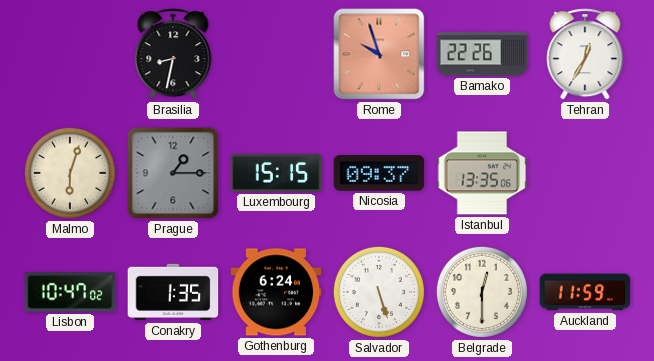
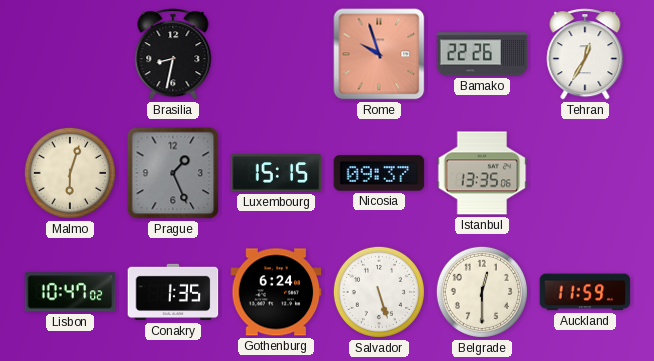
Prague: 1:15 -> 1:26 (173, 173)
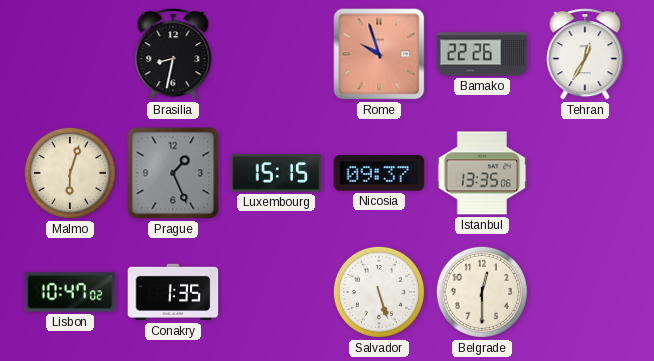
Gothenburg: 6:24 -> none (276, 292)
Auckland: 11:59 -> none (585, 292)
